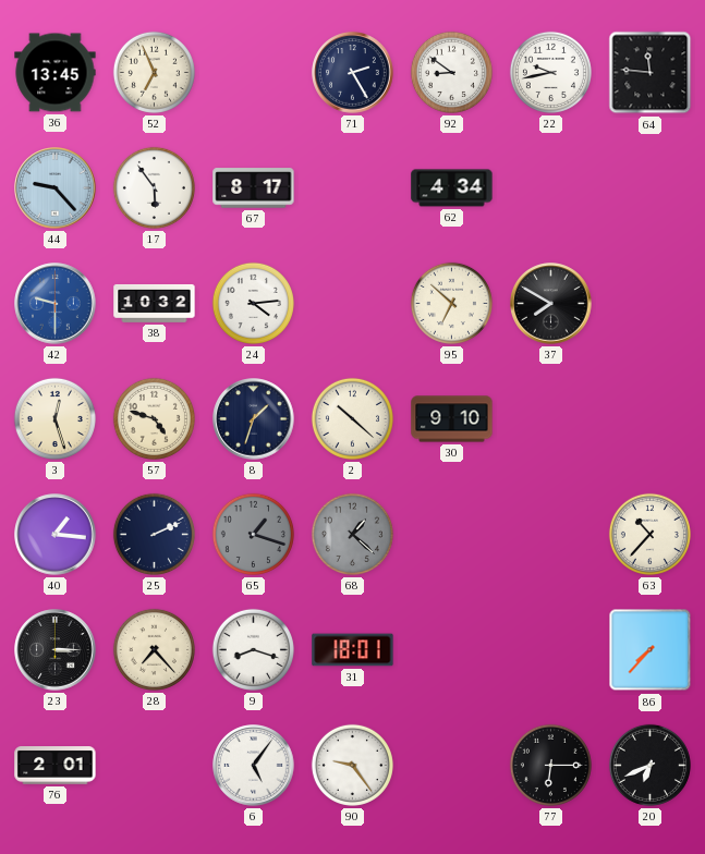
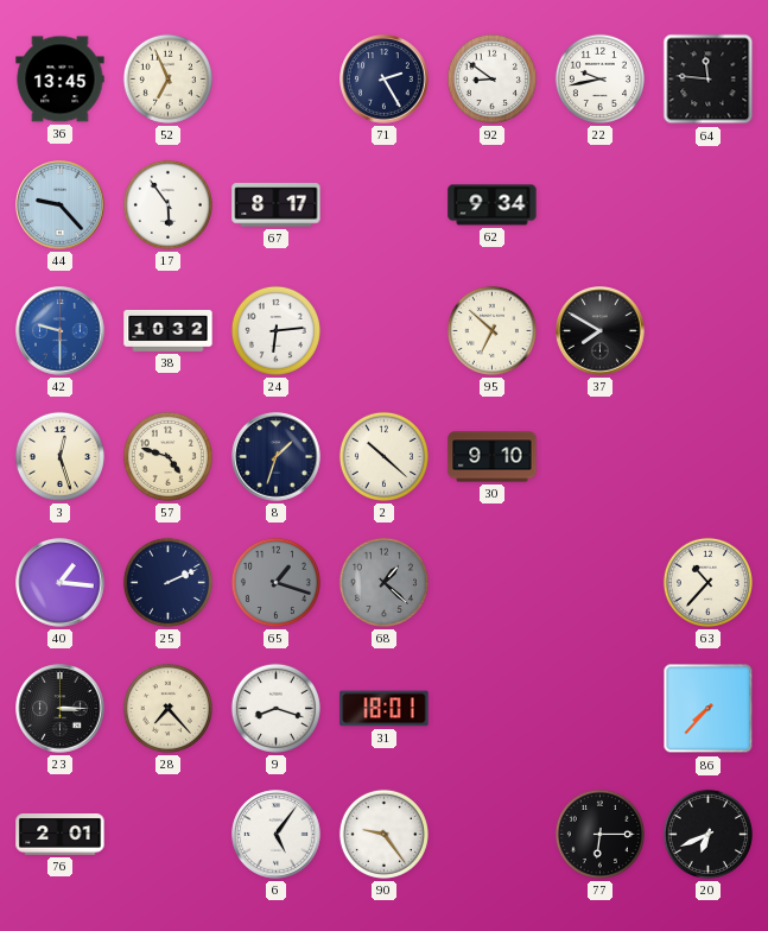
62: 4:34 -> 9:34 (493, 205)
24: 4:14 -> 6:14 (275, 330)
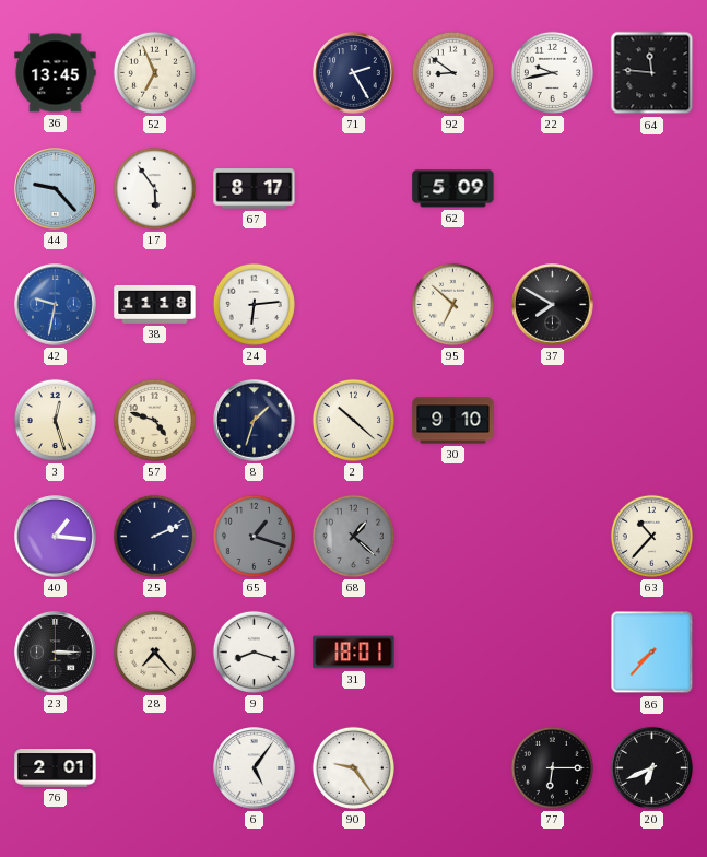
62: 9:34 -> 5:09 (453, 189)
42: 9:30 -> 9:32 (56, 305)
38: 10:32 -> 11:18 (155, 304)
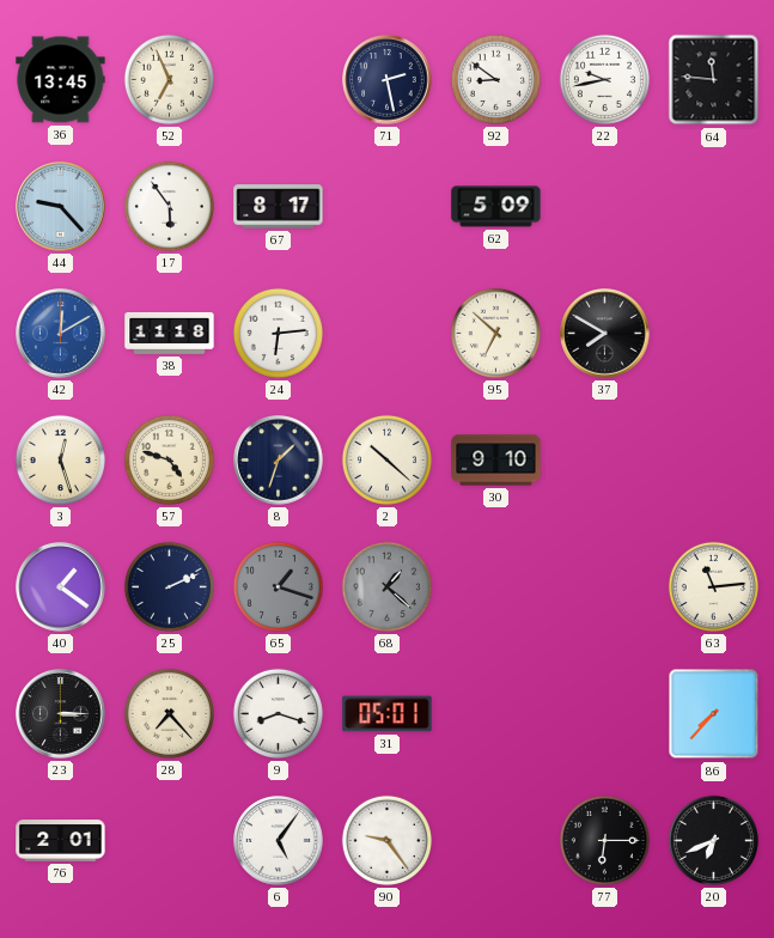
71: 2:25 -> 2:28 (388, 80)
42: 9:32 -> 12:10 (61, 334)
40: 1:16 -> 1:21 (61, 587)
63: 10:37 -> 11:14 (713, 586)
31: 18:01 -> 05:01 (388, 714)
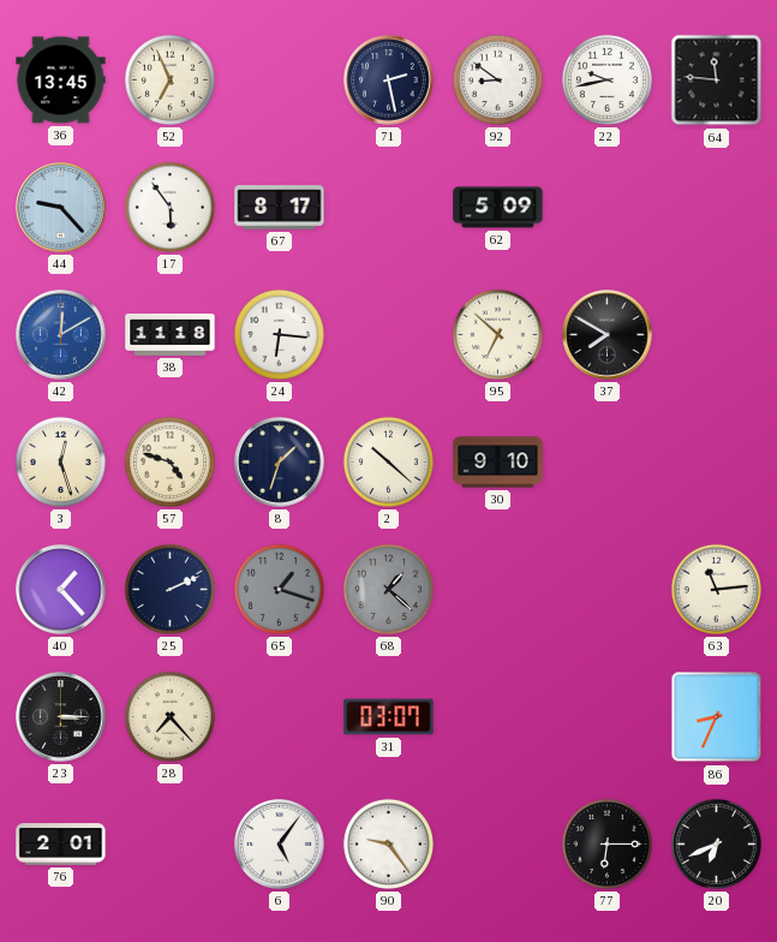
24: 6:14 -> 6:16 (279, 334)
40: 1:21 -> 1:23 (61, 590)
9: 8:18 -> none (278, 713)
31: 05:01 -> 03:07 (389, 717)
86: 7:37 -> 8:34 (717, 717)
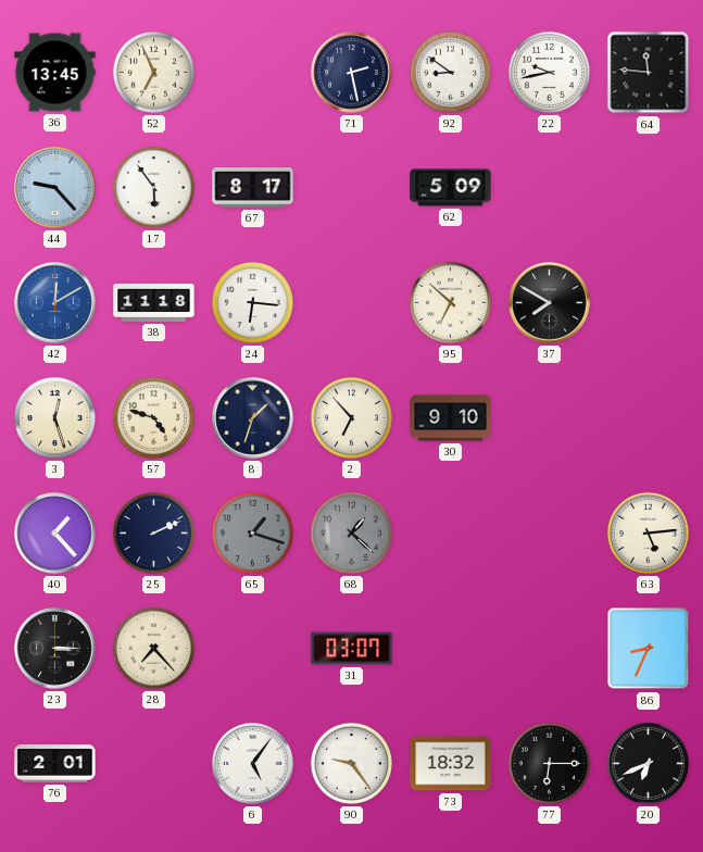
2: 10:22 -> 6:53 (351, 417)
63: 11:14 -> 5:14 (648, 532)
73: none -> 18:32 (451, 764)
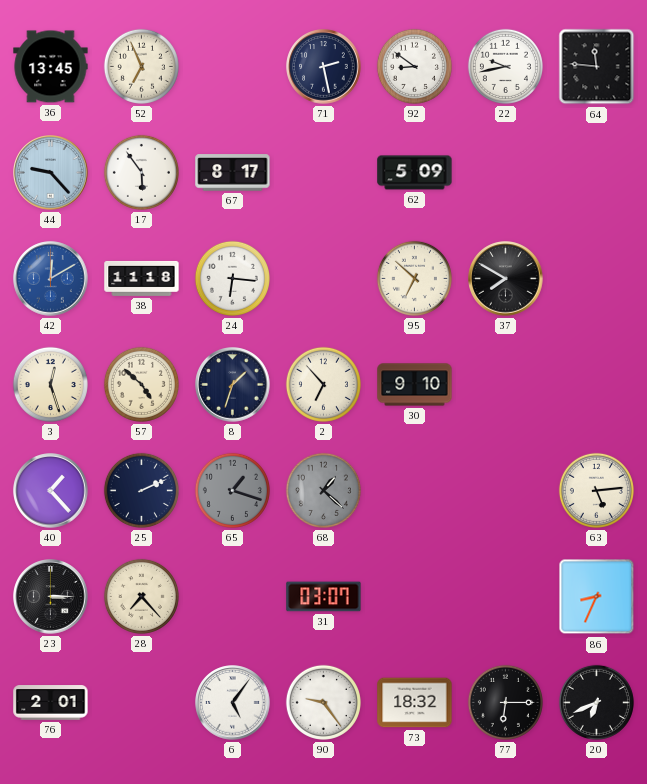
57: 4:48 -> 4:52 (141, 384)
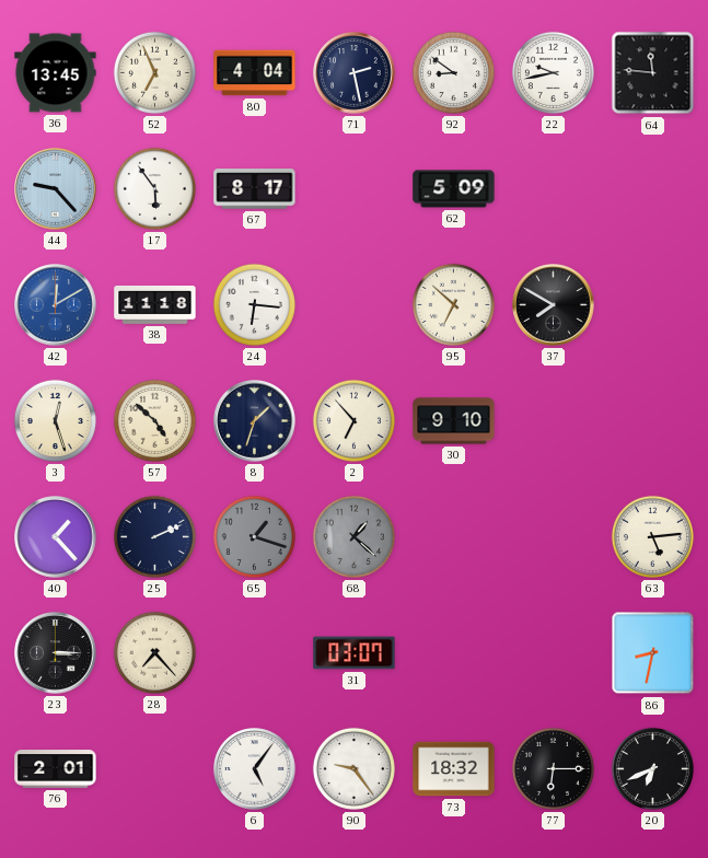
80: none -> 4:04 (255, 73)
86: 8:34 -> 8:32 (653, 653)
